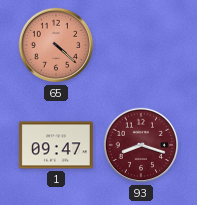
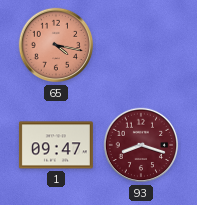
65: 4:22 -> 4:17 (56, 45)
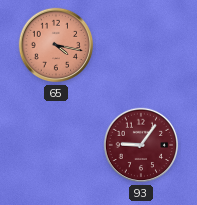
1: 09:47 -> none (56, 145)
93: 8:18 -> 9:06 (141, 145)
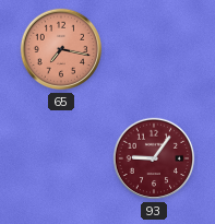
65: 4:17 -> 7:17 (61, 49)
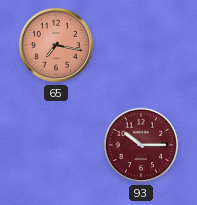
93: 9:06 -> 10:15 (141, 145)
